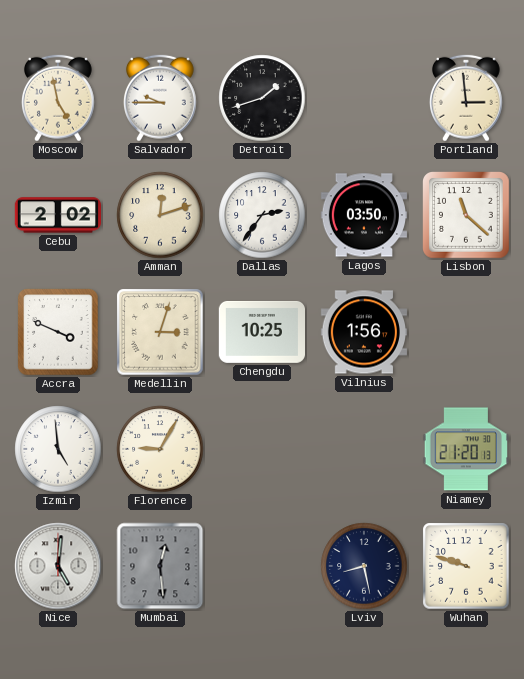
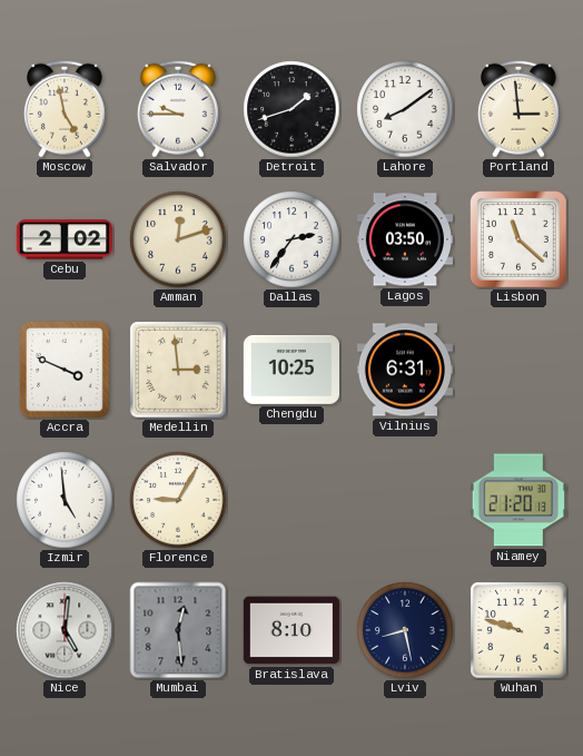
Lahore: none -> 8:09 (405, 109)
Medellin: 3:03 -> 2:59 (178, 370)
Vilnius: 1:56 -> 6:31 (404, 370)
Bratislava: none -> 8:10 (290, 630)
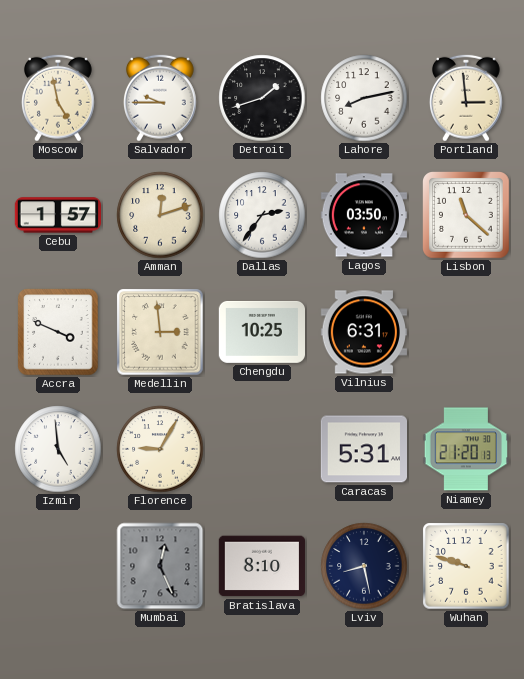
Lahore: 8:09 -> 8:13 (364, 98)
Cebu: 2:02 -> 1:57 (57, 215)
Caracas: none -> 5:31 (363, 449)
Nice: 5:01 -> none (65, 630)
Mumbai: 12:29 -> 12:26 (160, 566)
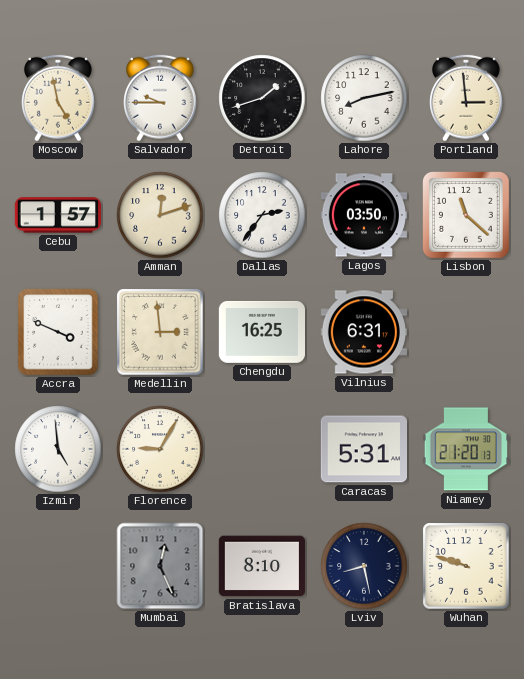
Chengdu: 10:25 -> 16:25 (261, 332)
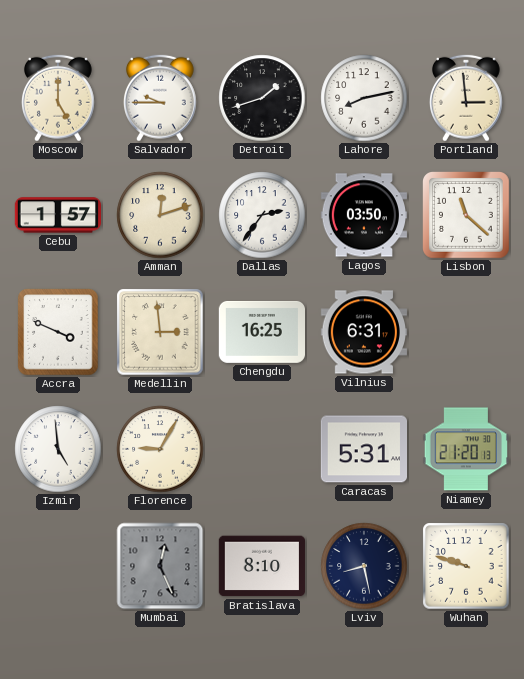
Moscow: 4:58 -> 5:00 (58, 98)
